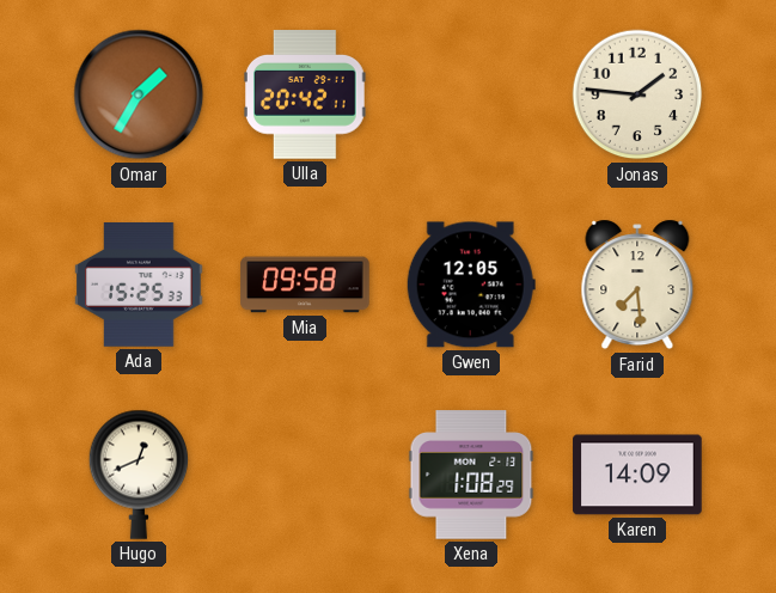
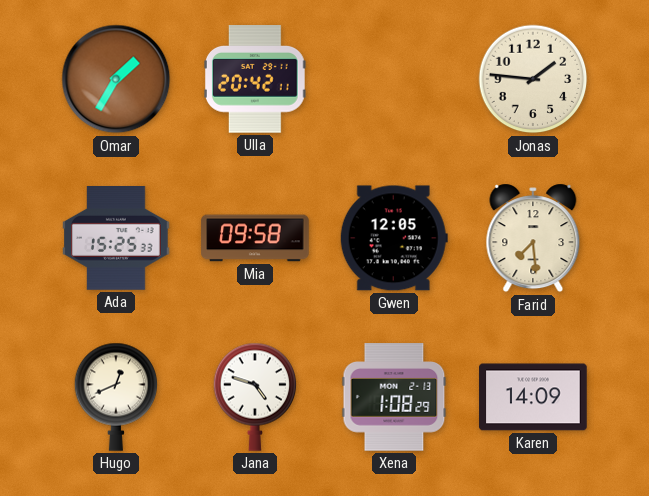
Jana: none -> 4:48 (255, 397)
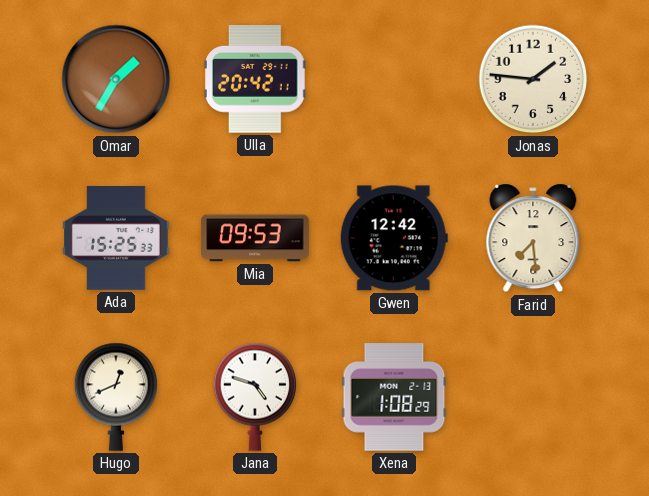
Mia: 09:58 -> 09:53 (255, 238)
Gwen: 12:05 -> 12:42 (394, 238)
Karen: 14:09 -> none (533, 397)
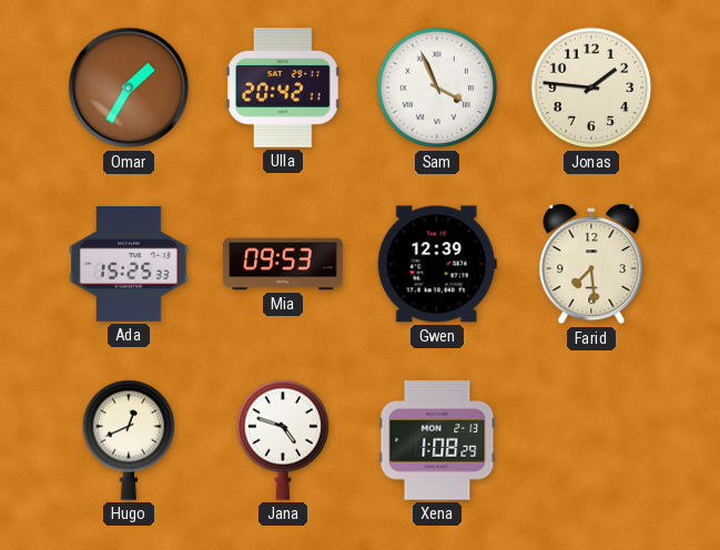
Sam: none -> 3:56 (437, 88)
Gwen: 12:42 -> 12:39 (437, 264)
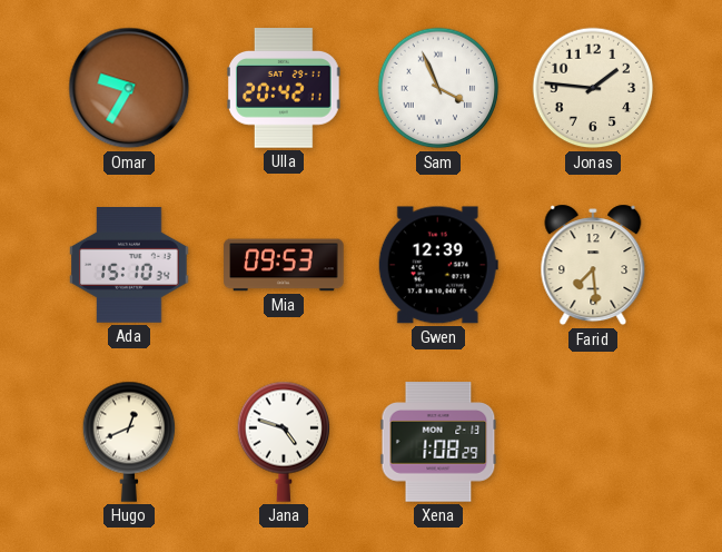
Omar: 1:35 -> 9:35 (129, 88)
Ada: 15:25 -> 15:10 (129, 266)
